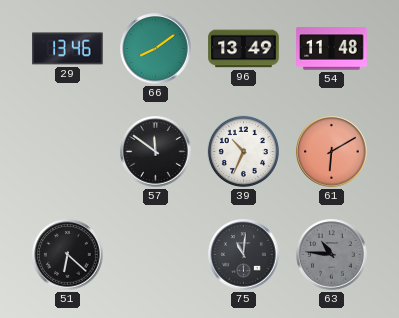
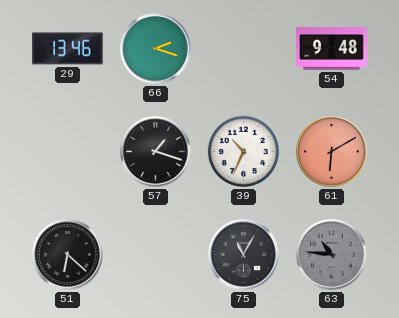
66: 8:09 -> 2:18 (156, 49)
96: 13:49 -> none (244, 49)
54: 11:48 -> 9:48 (332, 49)
57: 11:51 -> 1:18 (156, 152)
75: 11:01 -> 11:05 (244, 255)
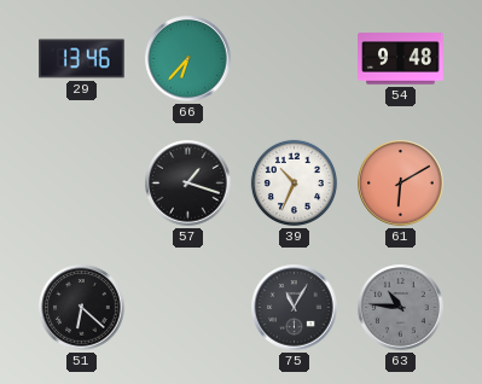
66: 2:18 -> 6:37 (188, 59)
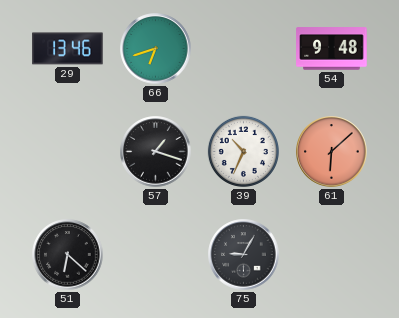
66: 6:37 -> 6:42 (156, 49)
61: 6:10 -> 6:08 (332, 152)
75: 11:05 -> 9:05 (244, 255)
63: 10:46 -> none (401, 308)
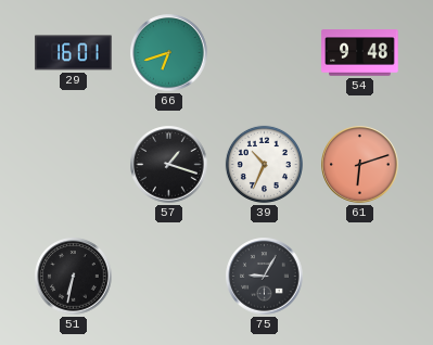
29: 13:46 -> 16:01 (74, 53)
61: 6:08 -> 6:12 (360, 165)
51: 6:22 -> 6:32 (74, 277)
